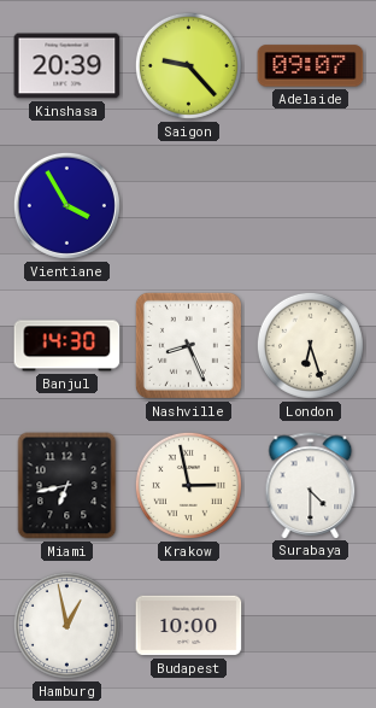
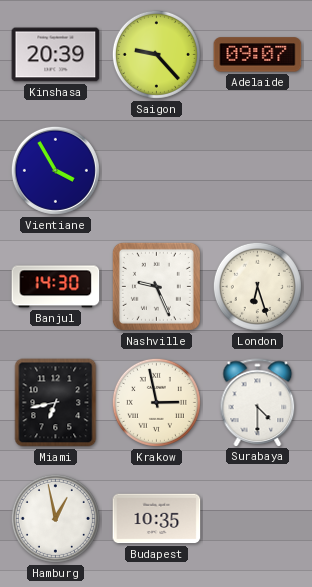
Nashville: 8:26 -> 9:26 (156, 286)
Budapest: 10:00 -> 10:35 (157, 519)
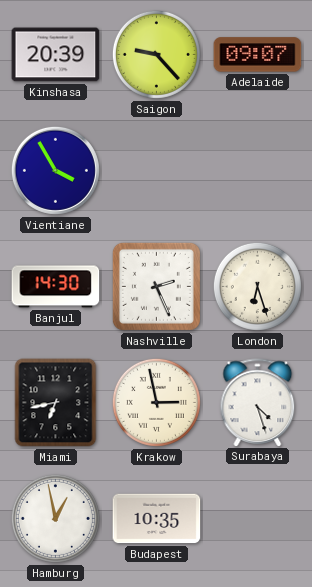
Nashville: 9:26 -> 2:26 (156, 286)
Surabaya: 4:30 -> 4:27 (258, 402)
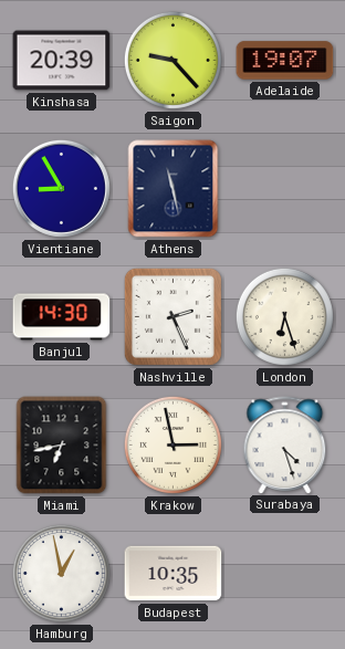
Adelaide: 09:07 -> 19:07 (285, 61)
Vientiane: 3:55 -> 8:55 (61, 188)
Athens: none -> 11:28 (174, 189)
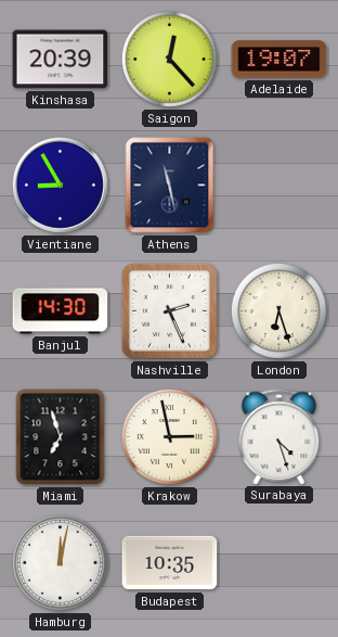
Saigon: 9:23 -> 12:23 (169, 59)
Miami: 6:43 -> 6:57 (61, 437)
Hamburg: 12:58 -> 12:02 (60, 562)
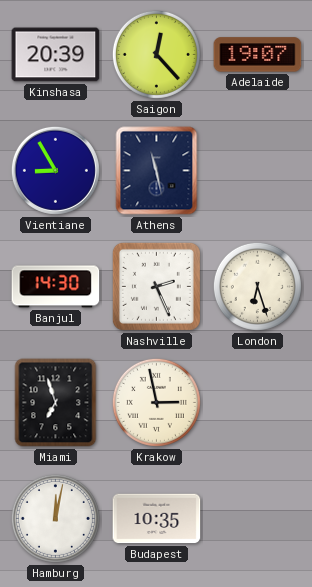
Surabaya: 4:27 -> none (279, 436)
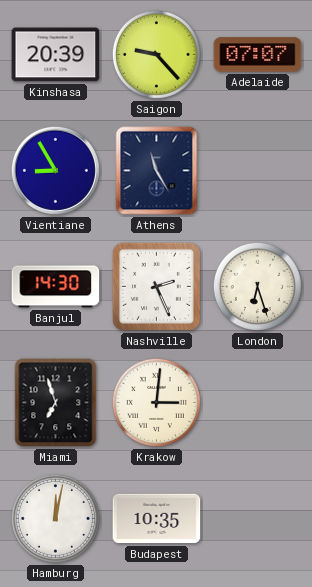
Saigon: 12:23 -> 9:23 (156, 54)
Adelaide: 19:07 -> 07:07 (258, 55)
Athens: 11:28 -> 11:25 (157, 171)
Krakow: 2:58 -> 3:01 (156, 402)
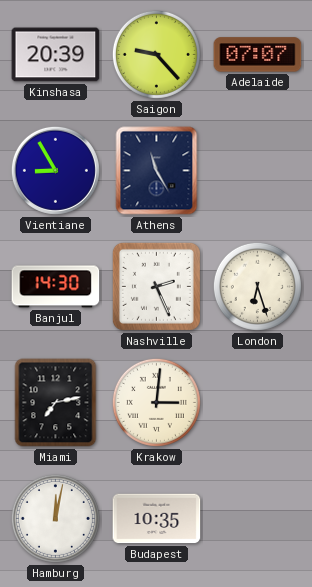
Miami: 6:57 -> 7:13 (56, 403)
